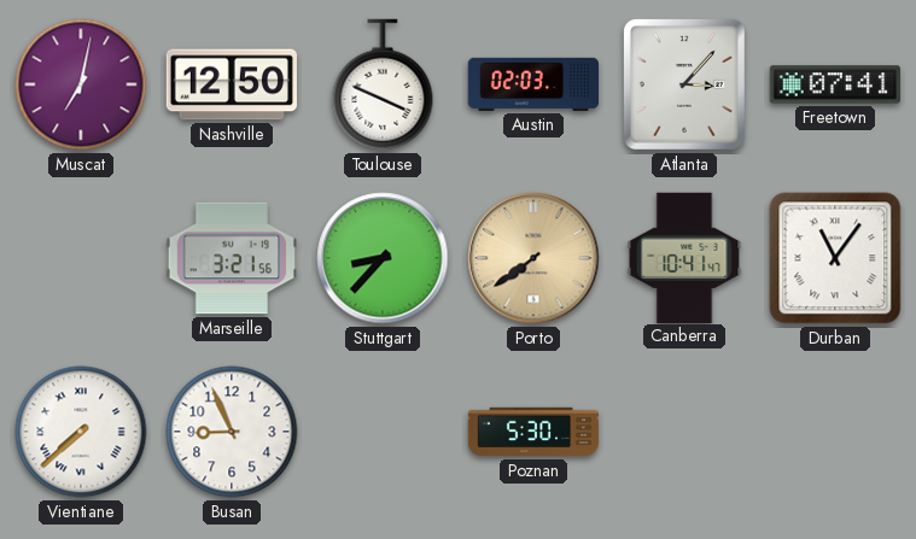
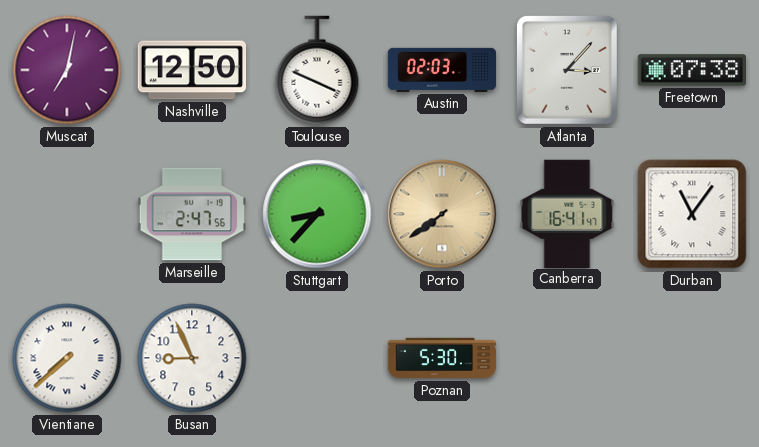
Freetown: 07:41 -> 07:38 (692, 70)
Marseille: 3:21 -> 2:47 (191, 214)
Canberra: 10:41 -> 16:41 (567, 213)
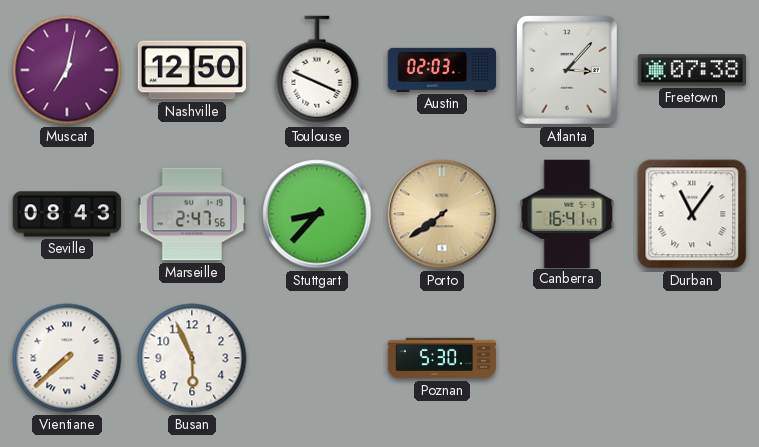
Seville: none -> 08:43 (67, 214)
Busan: 8:56 -> 5:56 (192, 358)
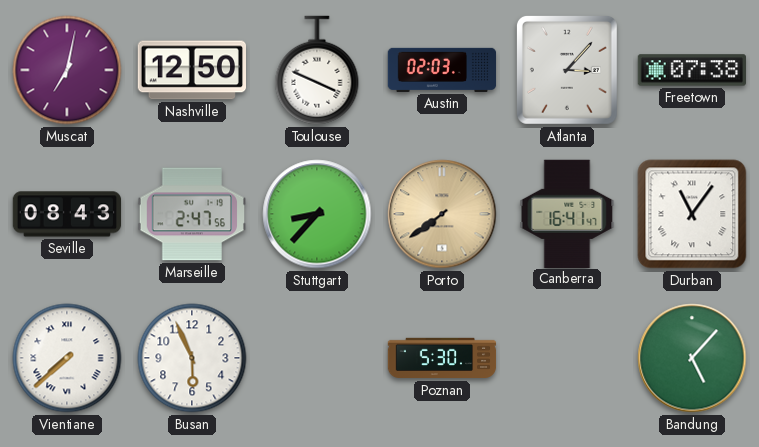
Bandung: none -> 5:07 (692, 358)
